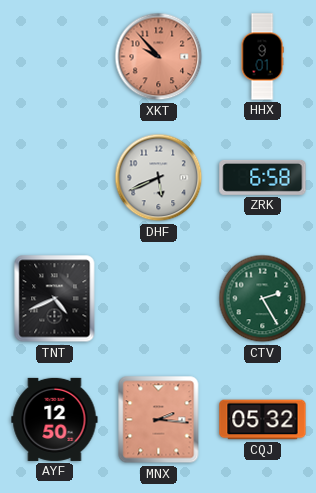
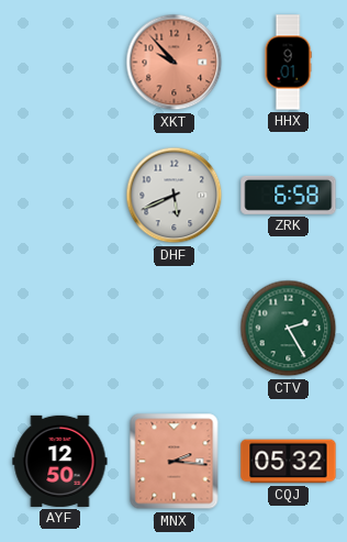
TNT: 4:41 -> none (55, 299)
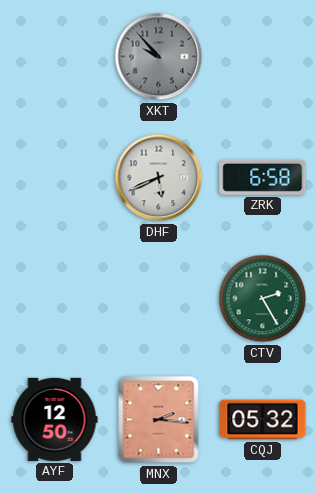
XKT dial: salmon -> grey (159, 57)
HHX: 9:01 -> none (288, 63)
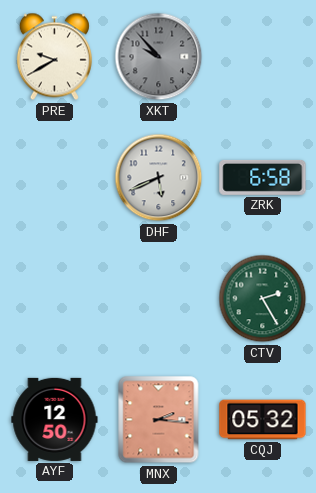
PRE: none -> 9:40 (54, 57)
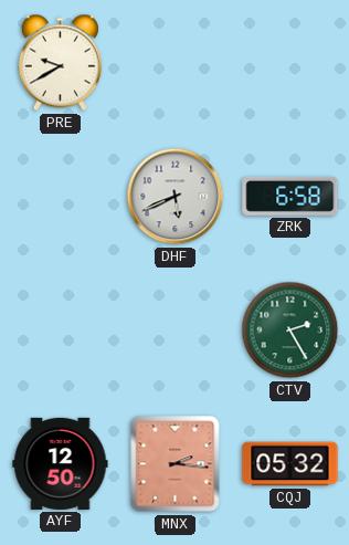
XKT: 9:53 -> none (159, 57)
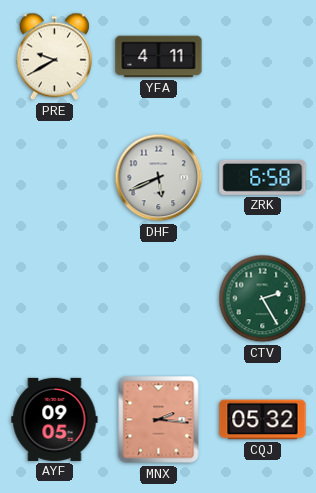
YFA: none -> 4:11 (159, 57)
AYF: 12:50 -> 09:05 (55, 419)
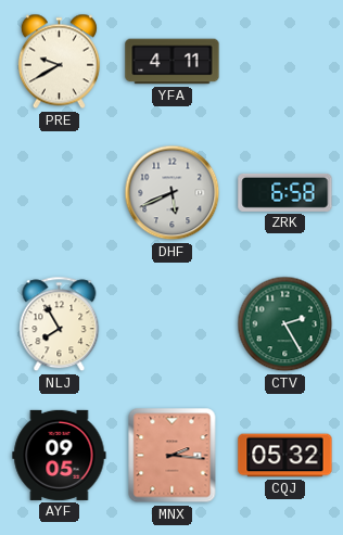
NLJ: none -> 7:55 (60, 324)
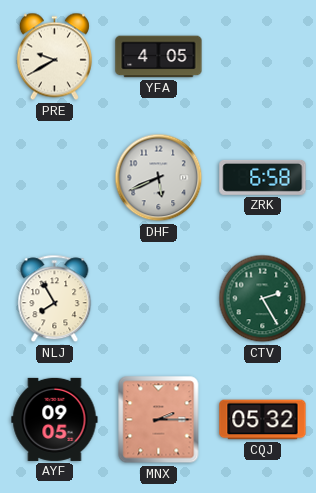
YFA: 4:11 -> 4:05 (159, 57)
MNX: 2:16 -> 2:15 (159, 420)
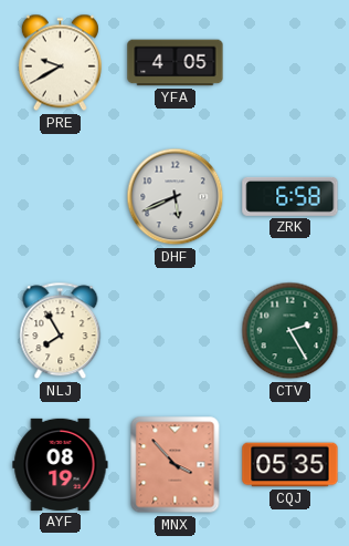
AYF: 09:05 -> 08:19 (61, 464)
MNX: 2:15 -> 3:53 (176, 465)
CQJ: 05:32 -> 05:35 (290, 465)
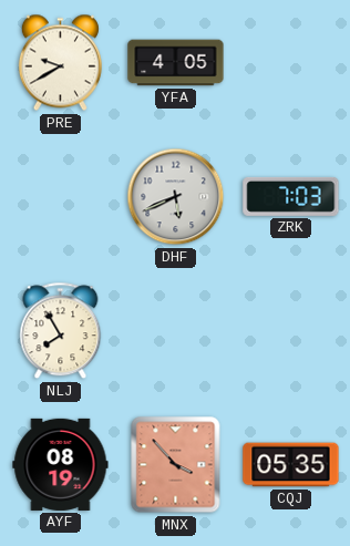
ZRK: 6:58 -> 7:03 (291, 196)
CTV: 2:25 -> none (290, 331)
